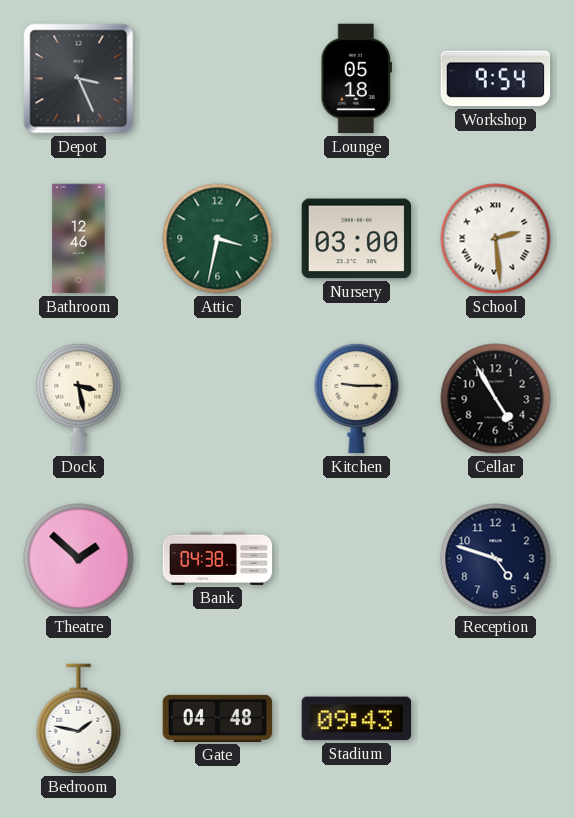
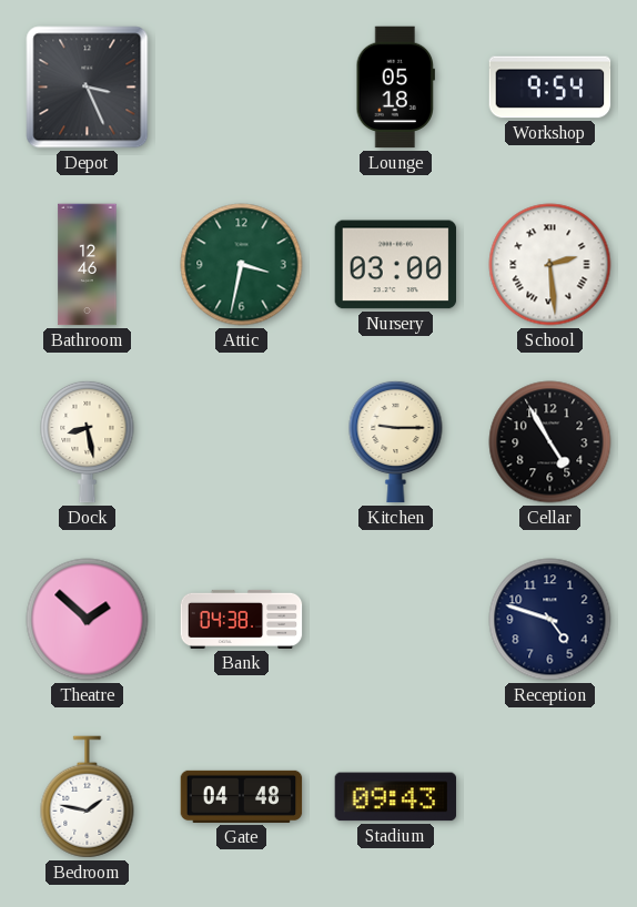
Dock: 3:28 -> 8:28 (88, 441)
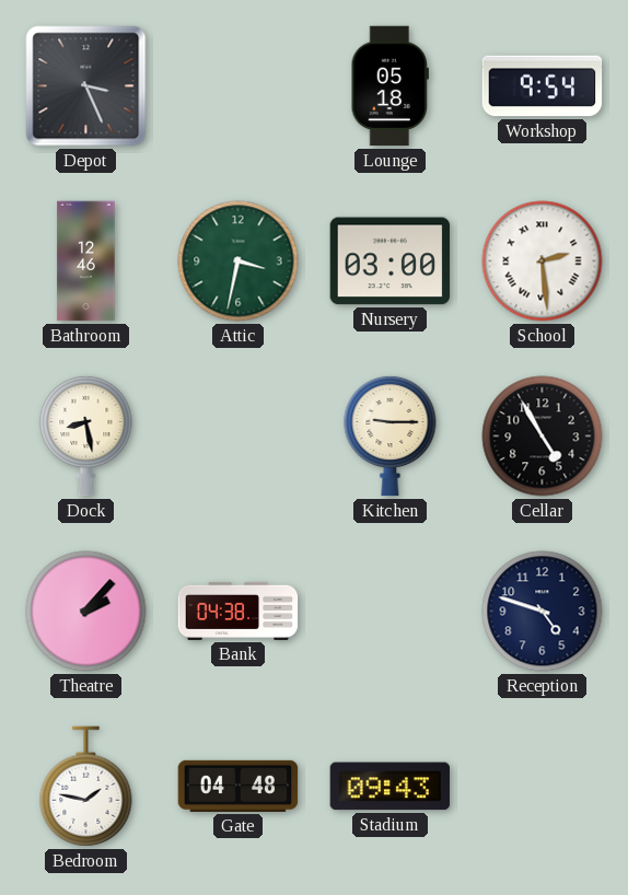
Theatre: 1:52 -> 2:07 (86, 612)
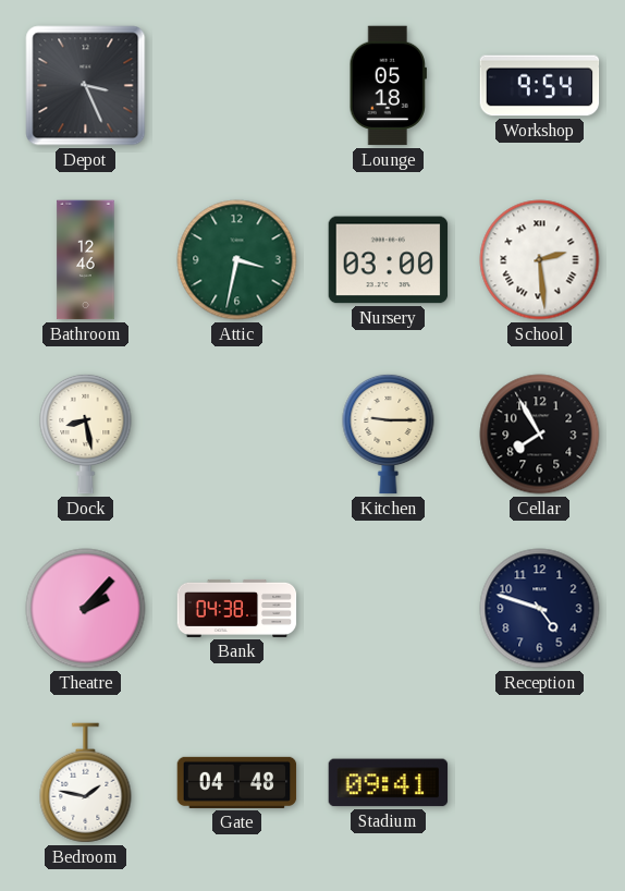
Cellar: 4:55 -> 7:55 (540, 435)
Stadium: 09:43 -> 09:41 (389, 783)
